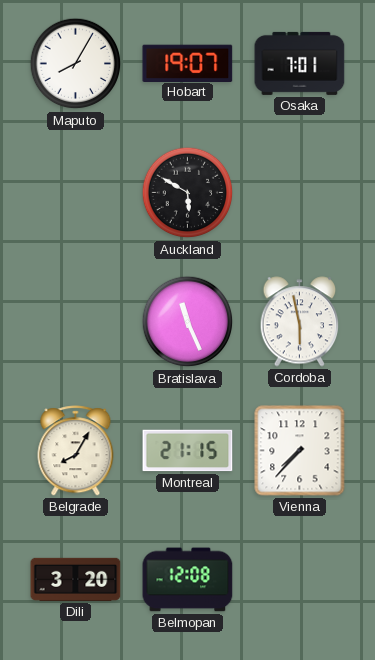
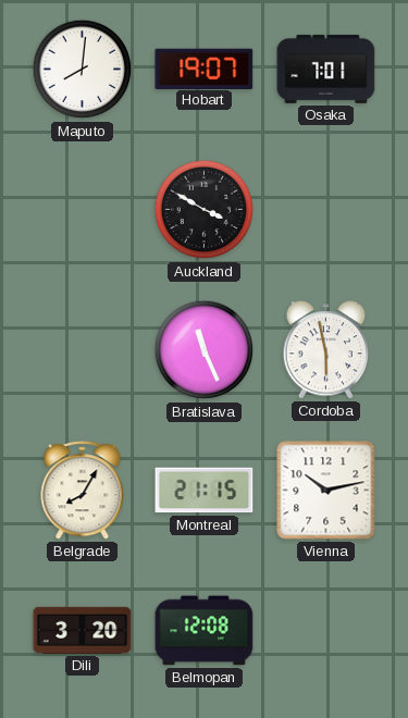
Maputo: 8:05 -> 8:01 (83, 70)
Auckland: 5:50 -> 3:50 (205, 210)
Vienna: 7:37 -> 10:13 (326, 491)
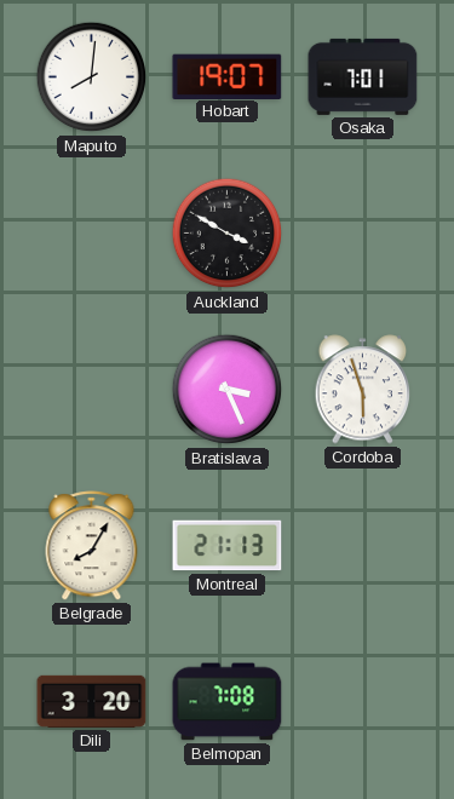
Bratislava: 11:26 -> 3:26 (228, 390)
Cordoba: 5:58 -> 5:57 (363, 390)
Montreal: 21:15 -> 21:13 (228, 546)
Vienna: 10:13 -> none (326, 491)
Belmopan: 12:08 -> 7:08 (228, 702)
